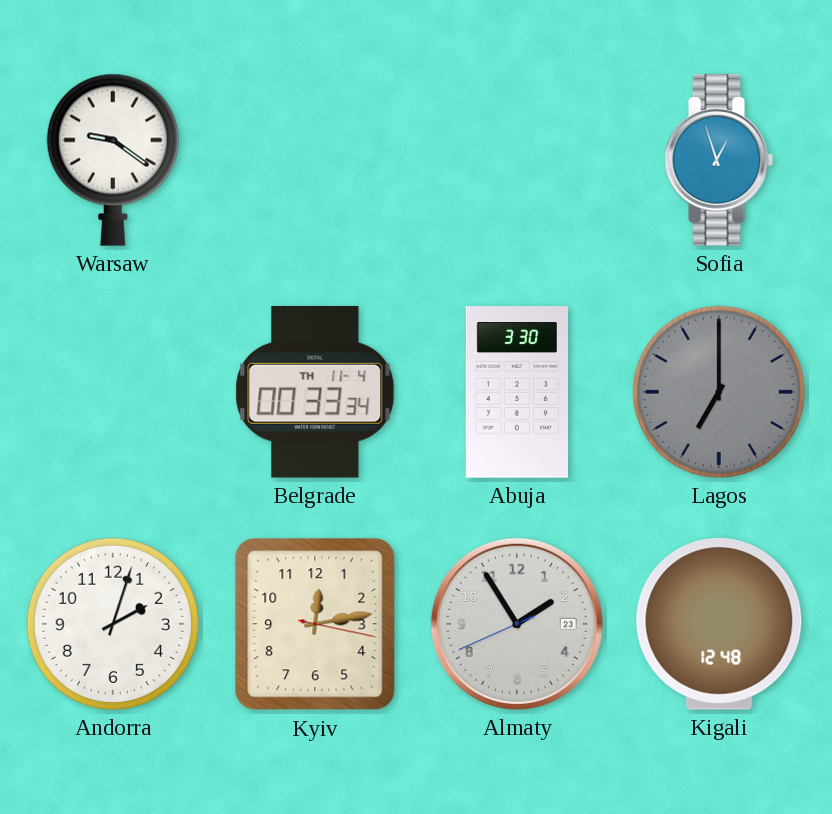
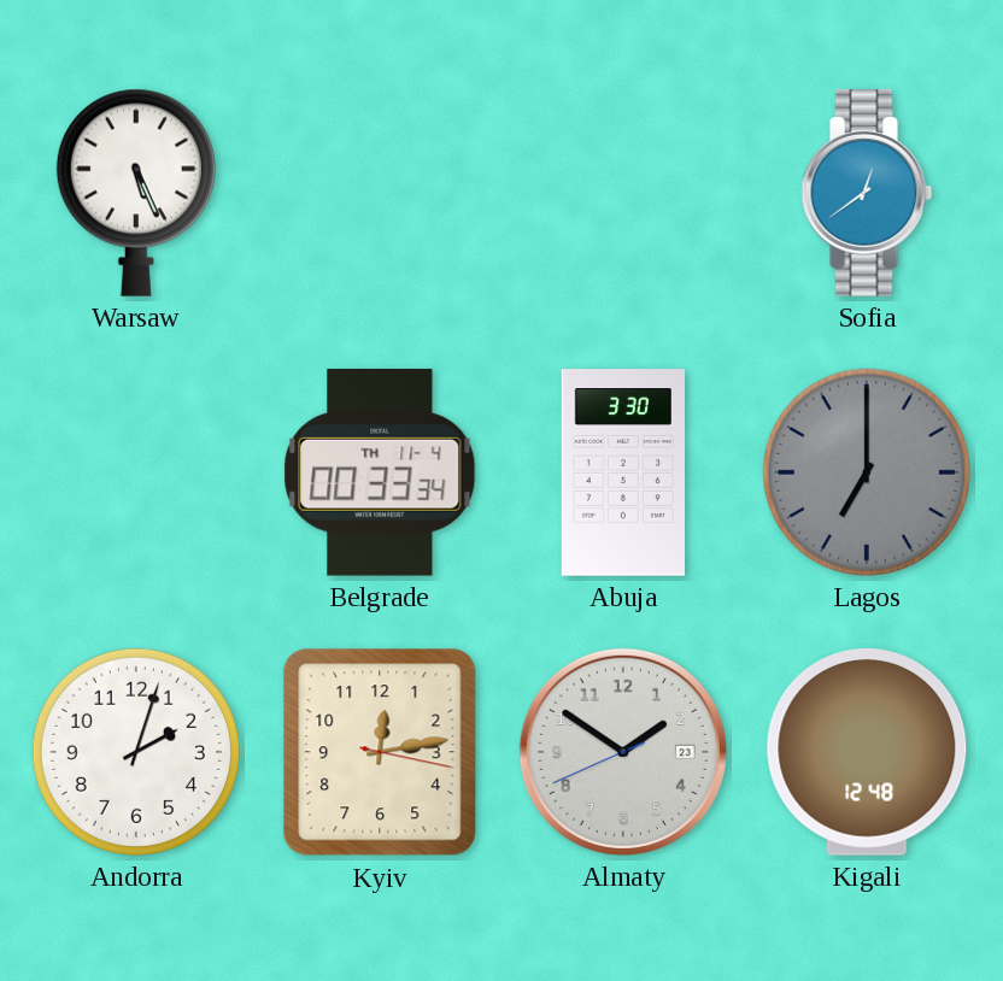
Warsaw: 9:21 -> 5:26 (136, 193)
Sofia: 12:57 -> 12:39 (867, 193)
Almaty: 1:54 -> 1:50 (623, 752)
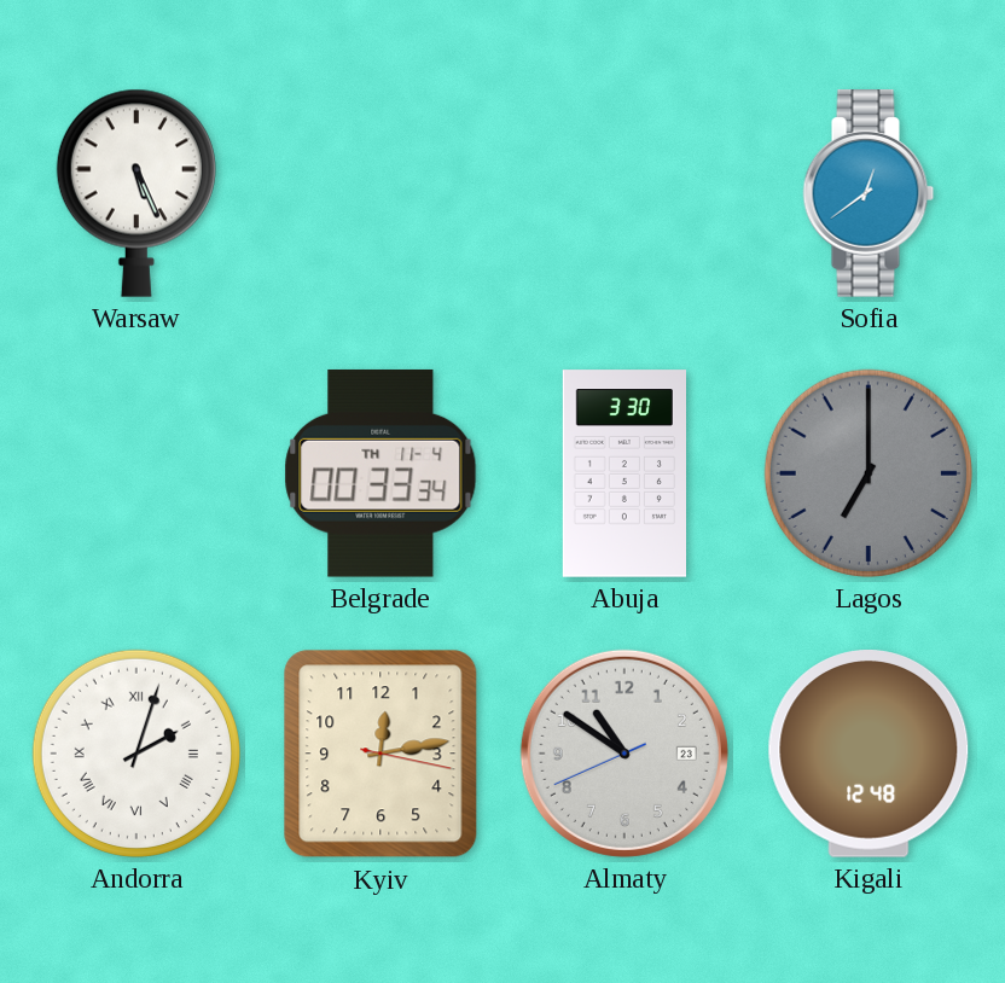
Andorra numerals: Arabic -> Roman (136, 754)
Almaty: 1:50 -> 10:50 (625, 754)
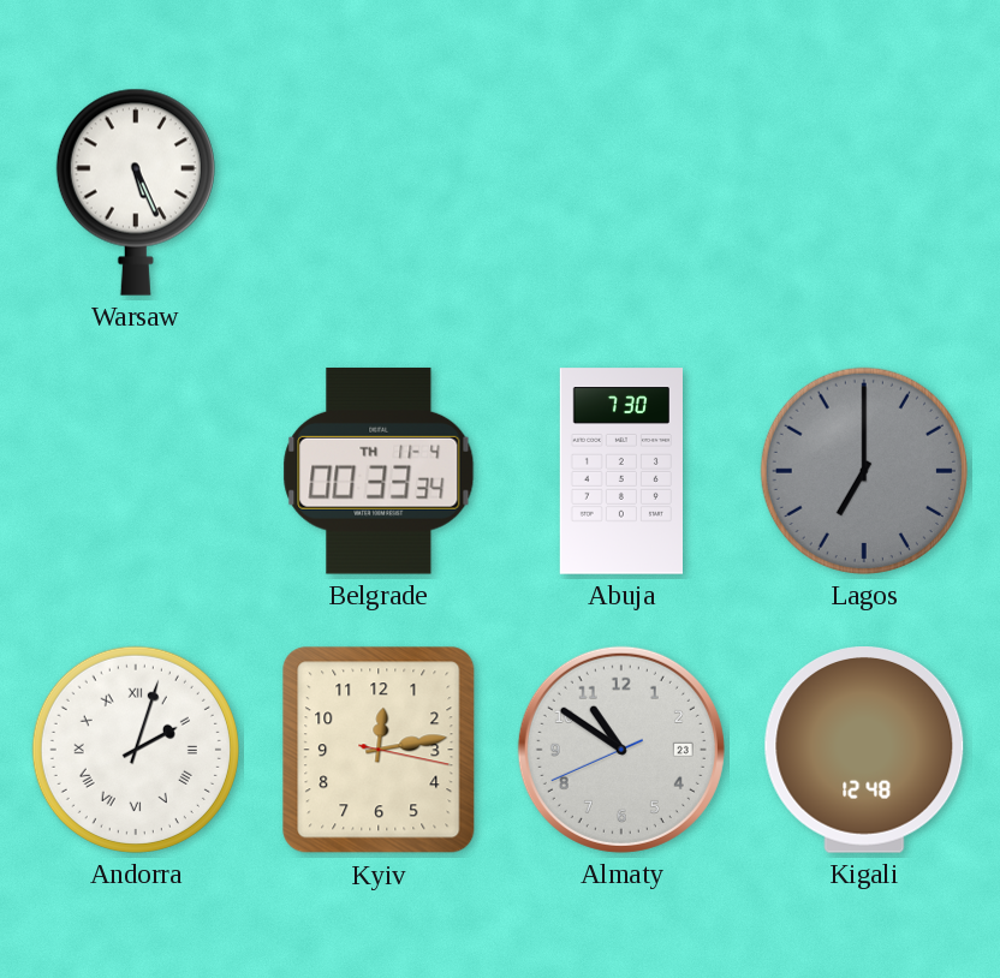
Sofia: 12:39 -> none (869, 193)
Abuja: 3:30 -> 7:30 (620, 471)
